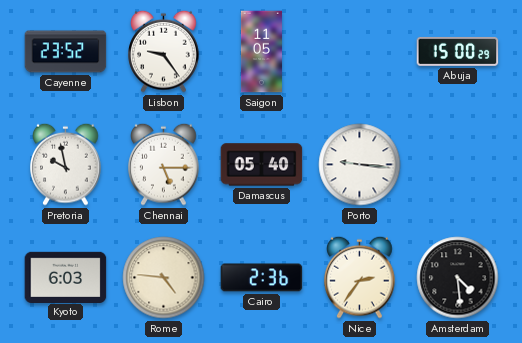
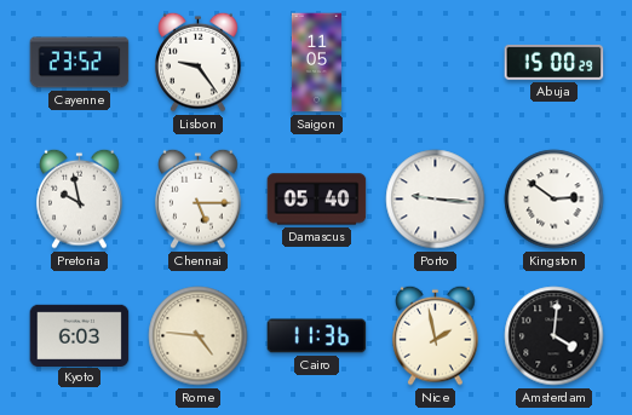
Kingston: none -> 2:51 (555, 200)
Cairo: 2:36 -> 11:36 (317, 336)
Nice: 2:36 -> 1:58 (436, 335)
Amsterdam: 4:29 -> 4:01 (555, 336)
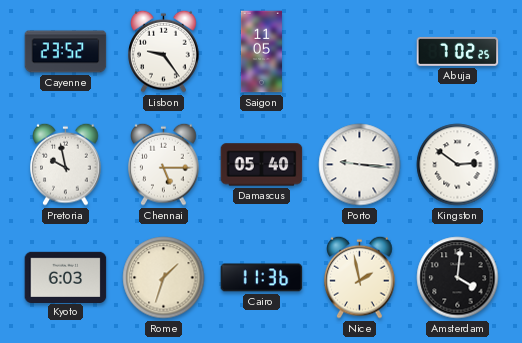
Abuja: 15:00 -> 7:02 (458, 51)
Rome: 4:46 -> 1:33 (164, 278)
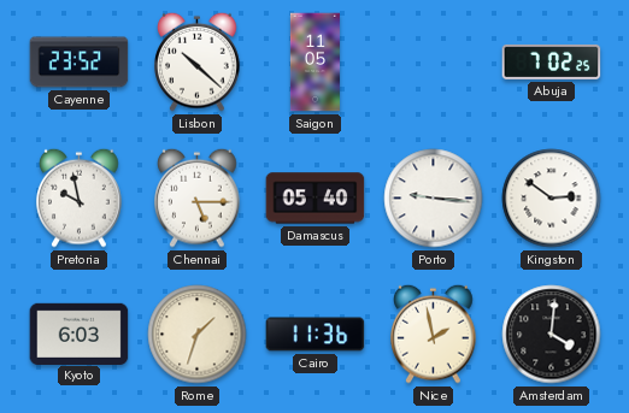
Lisbon: 9:24 -> 10:22 (198, 61)
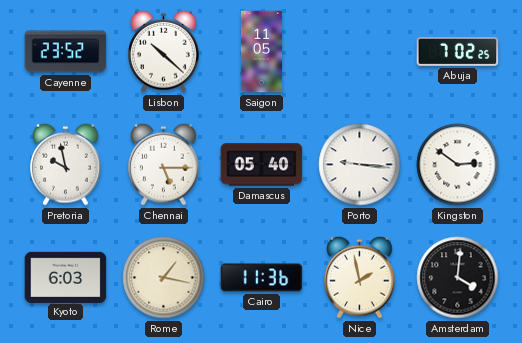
Rome: 1:33 -> 1:17 (164, 278)
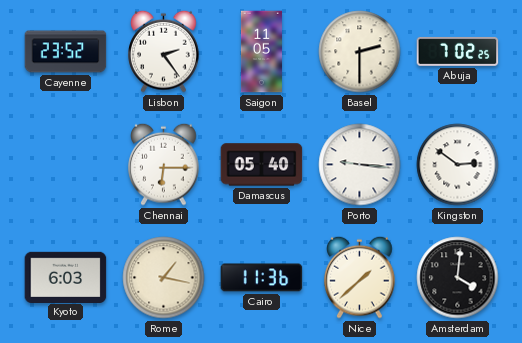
Lisbon: 10:22 -> 2:24 (164, 51)
Basel: none -> 2:30 (360, 52)
Pretoria: 9:58 -> none (66, 164)
Chennai: 5:15 -> 6:15 (164, 164)
Nice: 1:58 -> 1:38 (360, 277)
